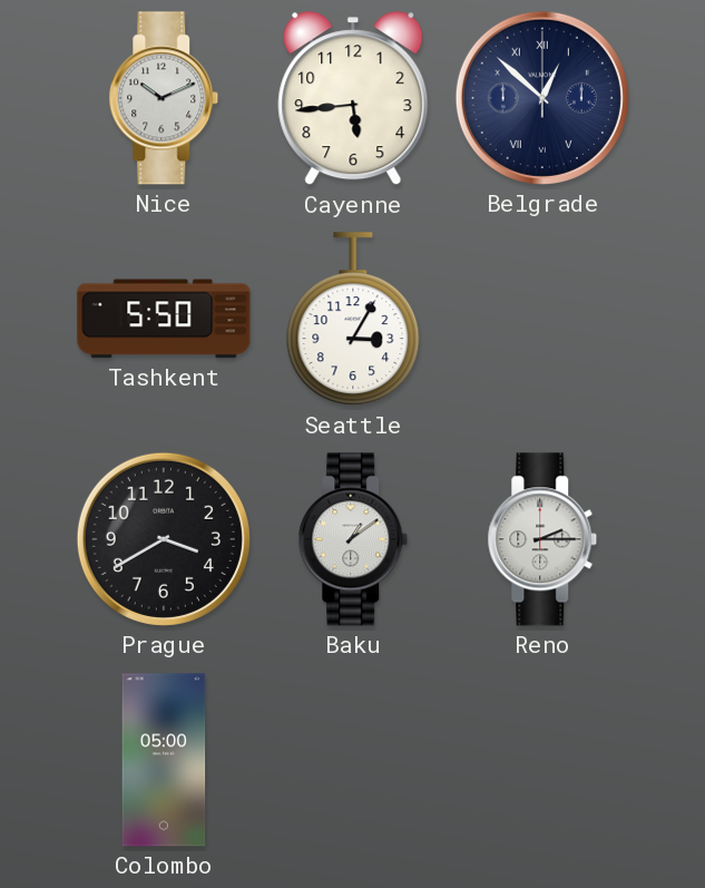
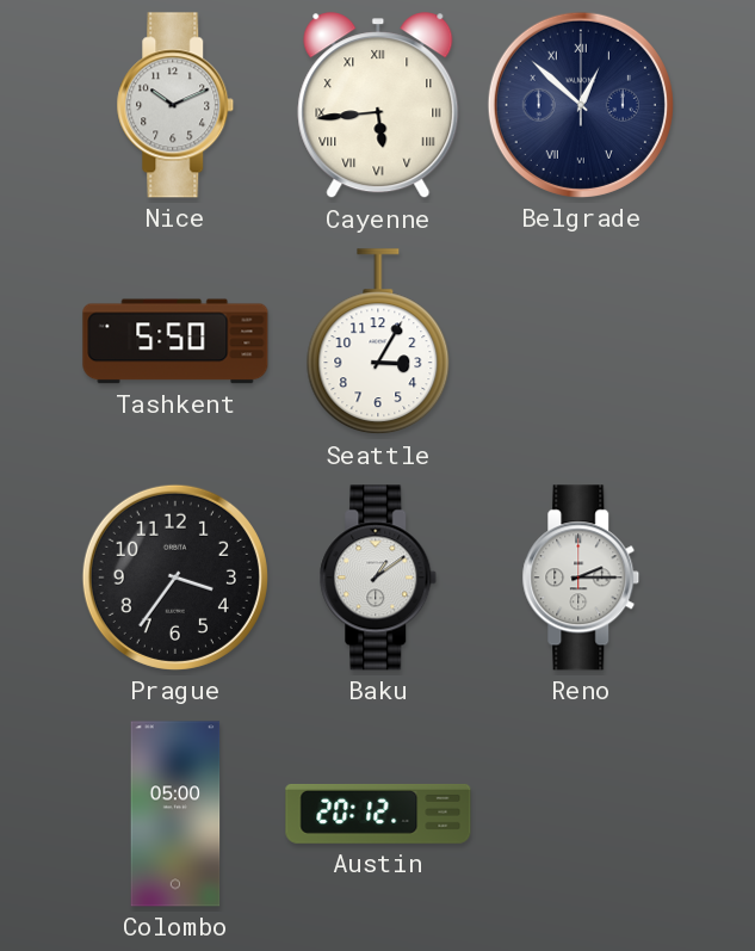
Cayenne numerals: Arabic -> Roman (378, 106)
Prague: 3:40 -> 3:36 (175, 578)
Austin: none -> 20:12 (378, 814)
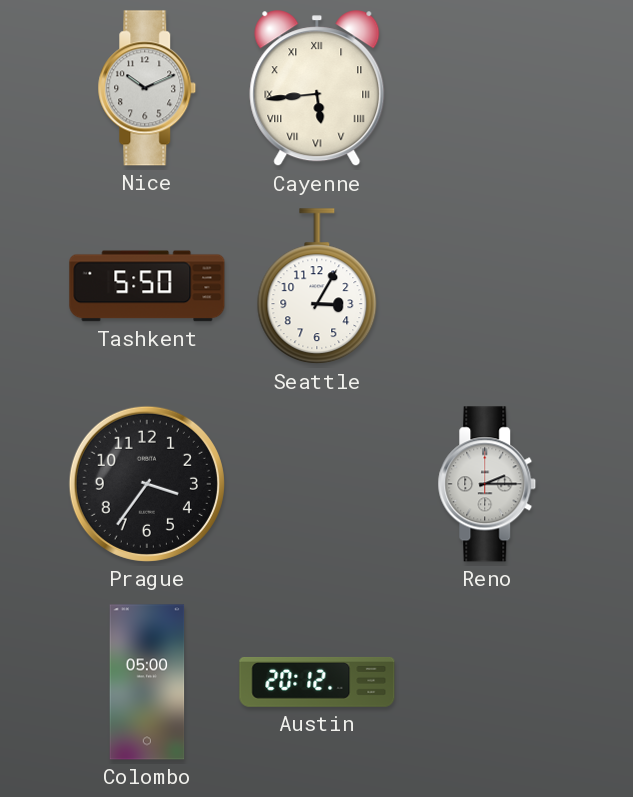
Belgrade: 12:52 -> none (581, 105)
Baku: 1:09 -> none (378, 578)
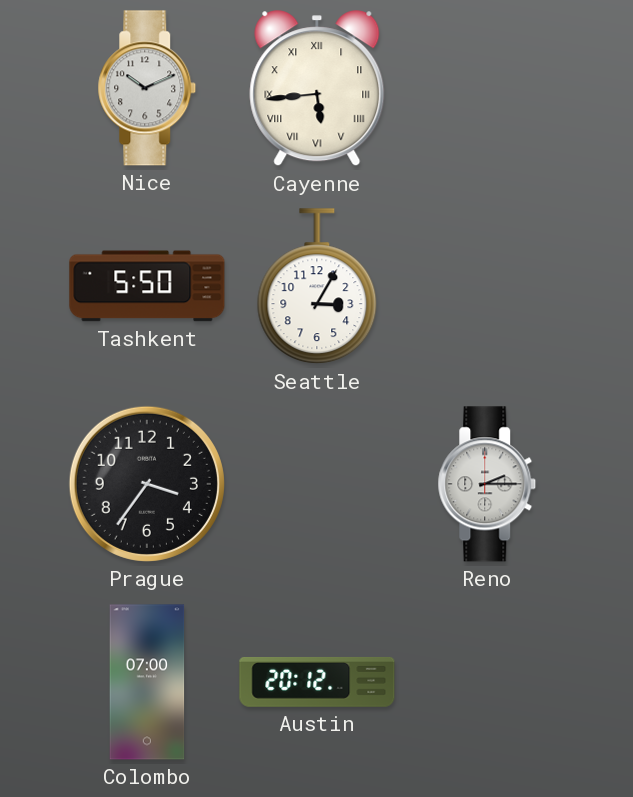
Colombo: 05:00 -> 07:00 (147, 682)
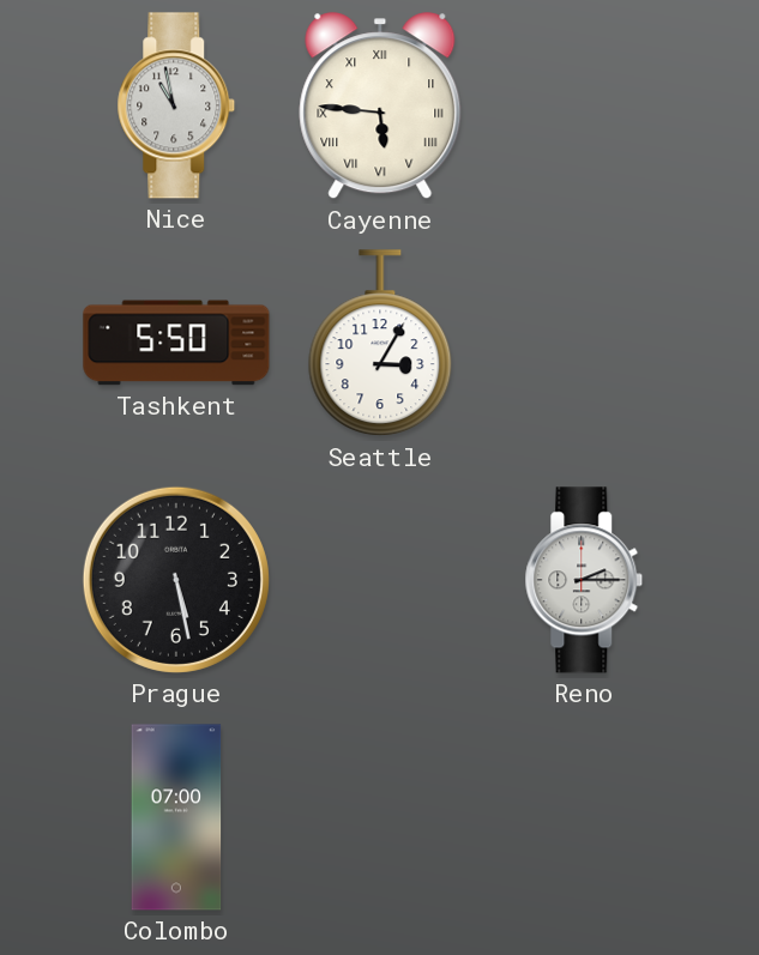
Nice: 10:11 -> 10:58 (176, 105)
Cayenne: 5:44 -> 5:46 (380, 107)
Prague: 3:36 -> 5:28 (176, 580)
Austin: 20:12 -> none (317, 682)
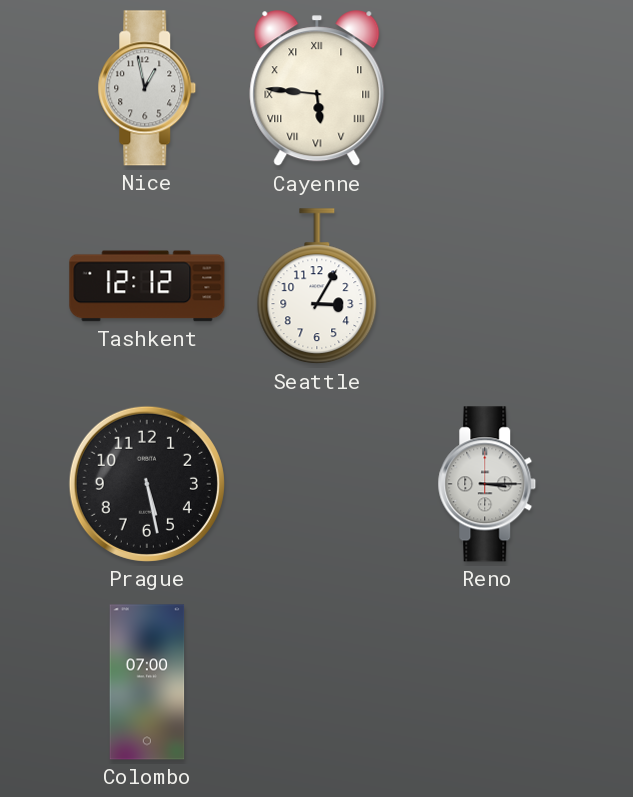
Nice: 10:58 -> 12:58 (147, 88)
Tashkent: 5:50 -> 12:12 (147, 286)
Reno: 2:15 -> 3:15 (487, 484)
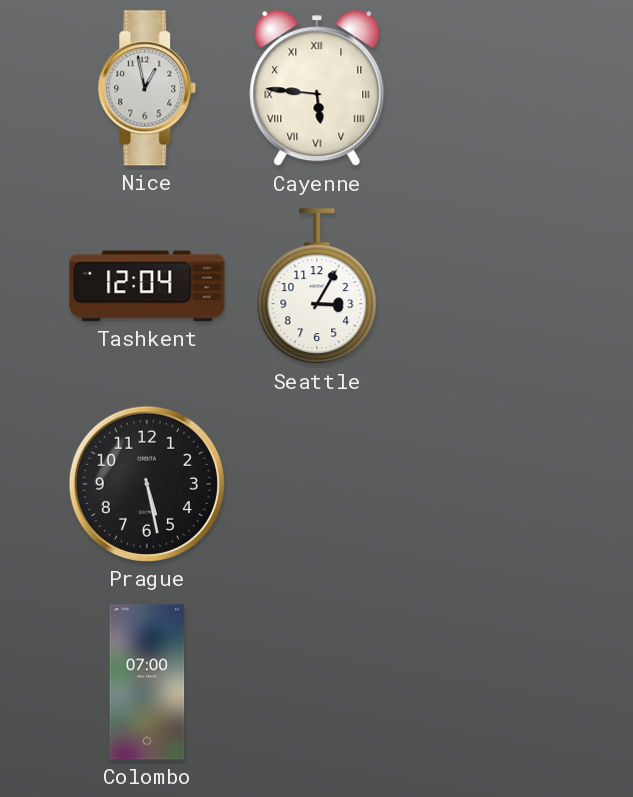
Tashkent: 12:12 -> 12:04 (147, 286)
Reno: 3:15 -> none (487, 484)
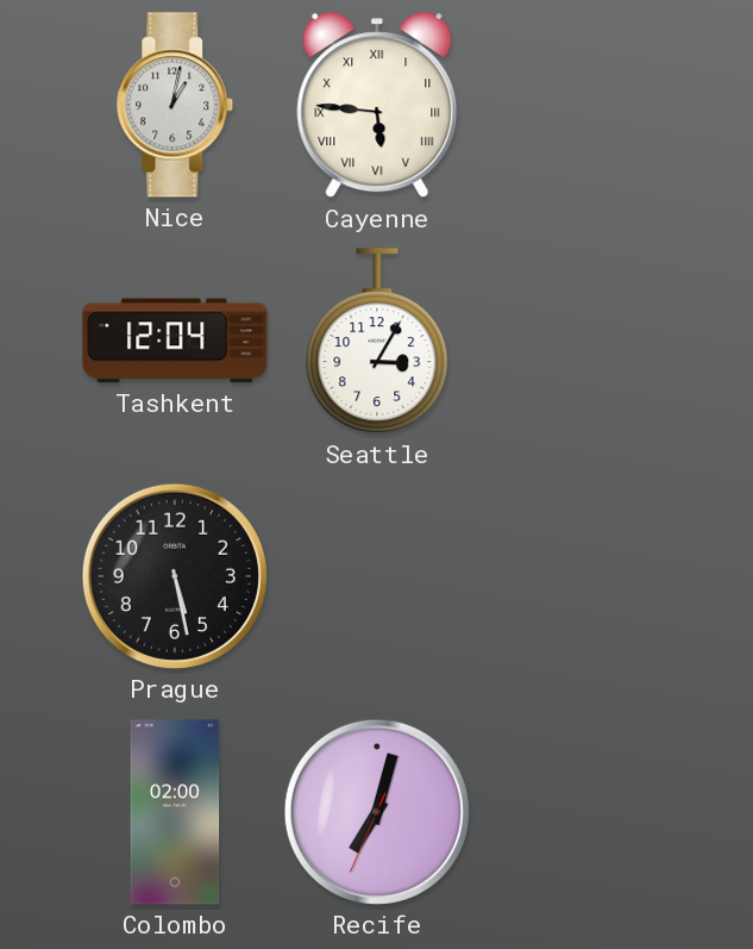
Nice: 12:58 -> 1:02 (175, 105)
Colombo: 07:00 -> 02:00 (175, 812)
Recife: none -> 7:02 (377, 812)
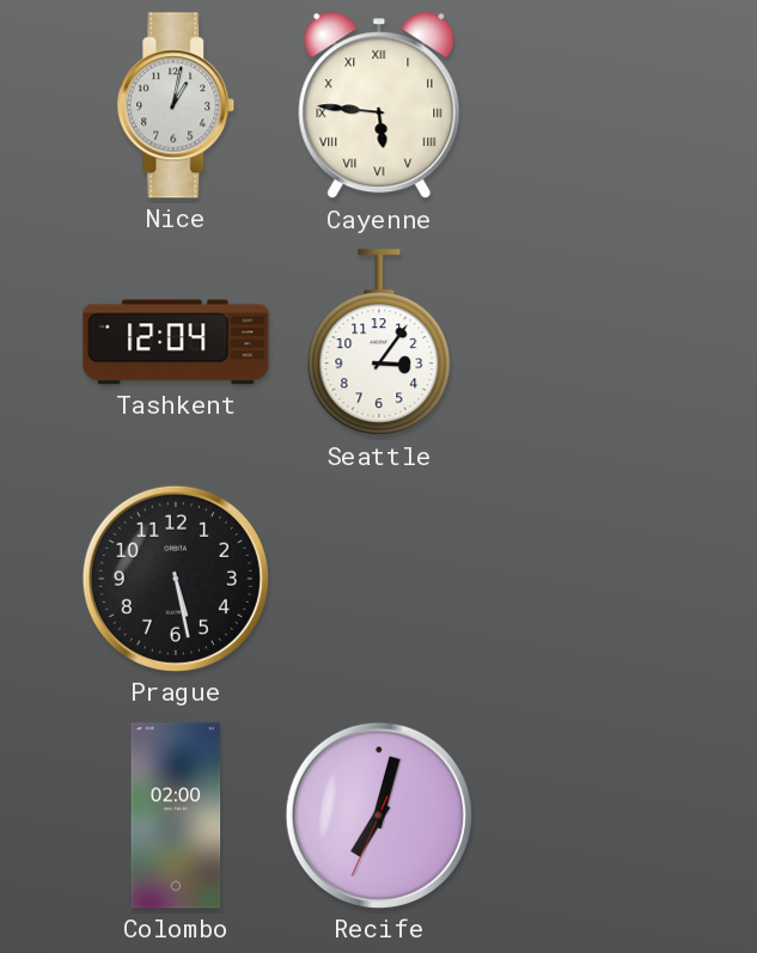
Seattle: 3:05 -> 3:06 (379, 343)
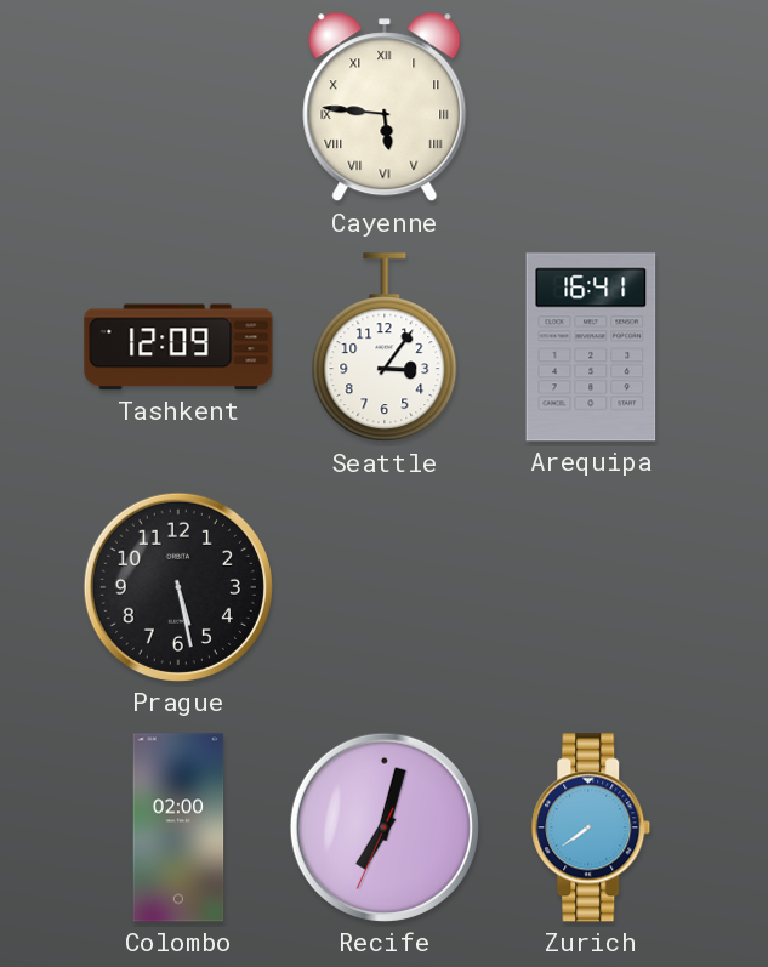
Nice: 1:02 -> none (176, 105)
Tashkent: 12:04 -> 12:09 (178, 347)
Arequipa: none -> 16:41 (591, 347)
Zurich: none -> 7:39 (591, 827)
